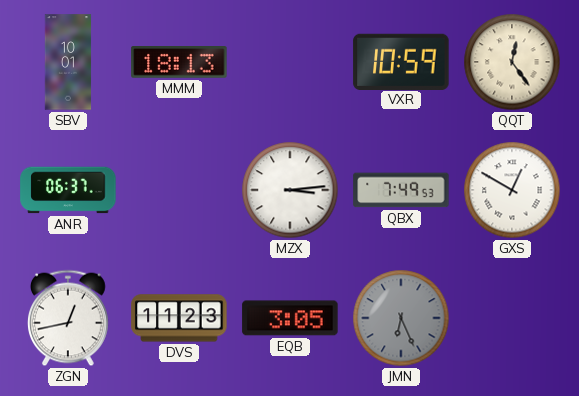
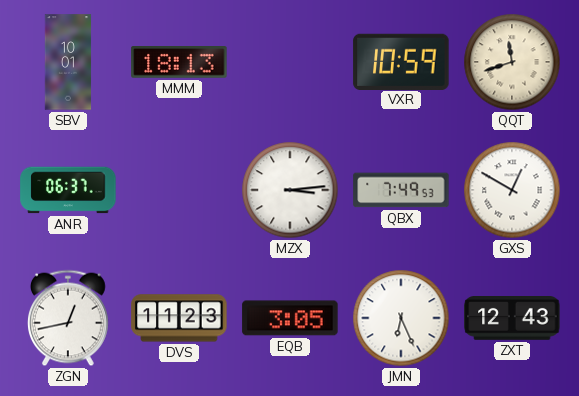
QQT: 12:24 -> 11:42 (512, 62)
JMN dial: grey -> white (401, 318)
ZXT: none -> 12:43 (512, 319)
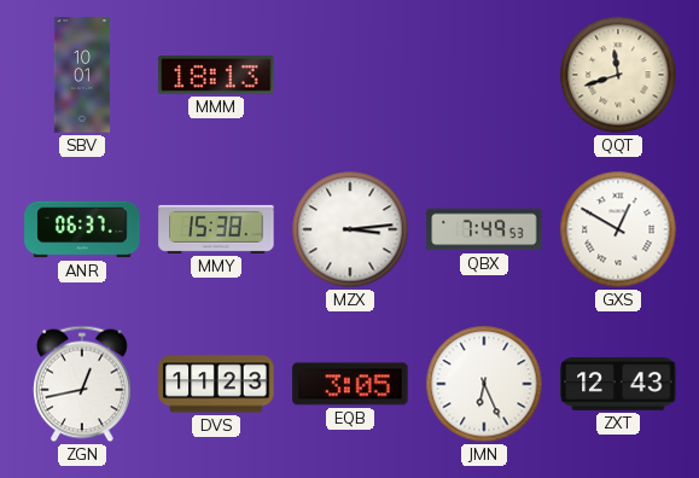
VXR: 10:59 -> none (401, 61)
MMY: none -> 15:38 (216, 229)
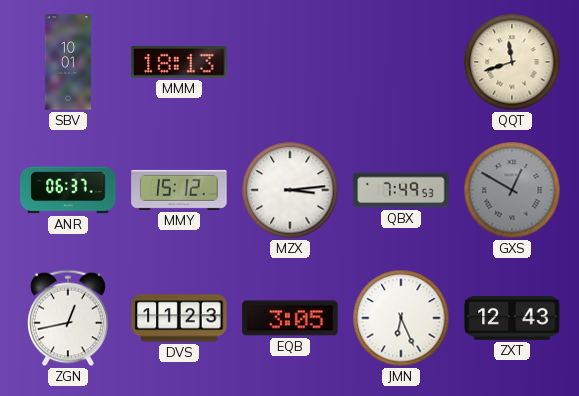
MMY: 15:38 -> 15:12 (179, 190)
GXS dial: white -> grey (512, 190)
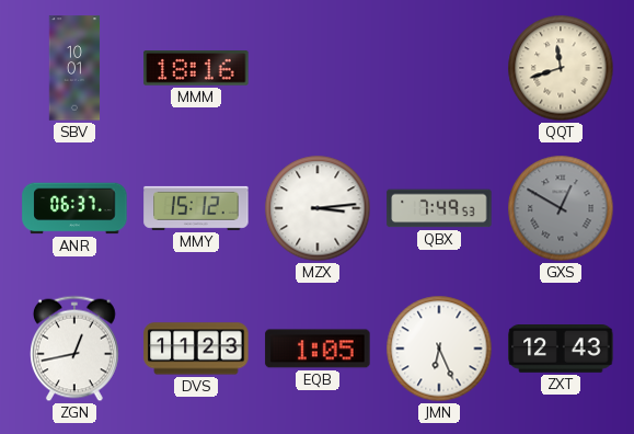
MMM: 18:13 -> 18:16 (196, 69)
EQB: 3:05 -> 1:05 (318, 349)
